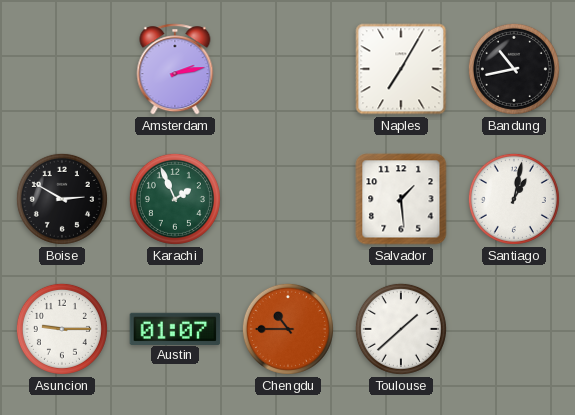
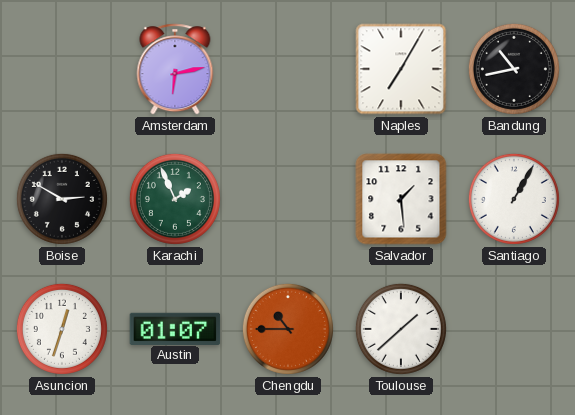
Amsterdam: 2:13 -> 6:13 (175, 69)
Santiago: 1:02 -> 1:05 (514, 199)
Asuncion: 9:15 -> 12:33 (62, 329)
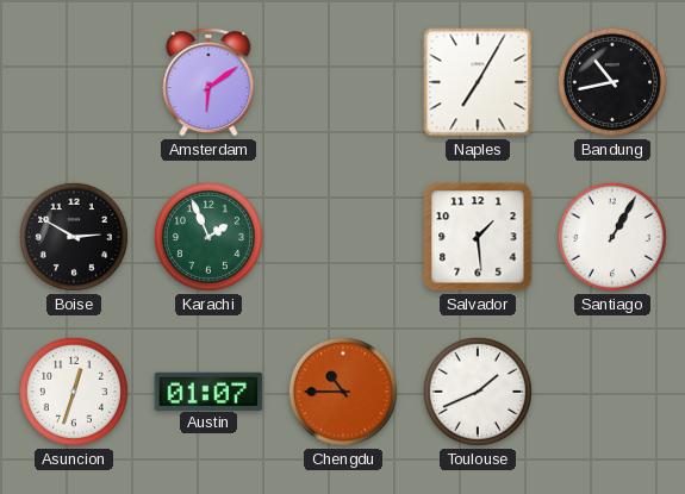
Amsterdam: 6:13 -> 6:09 (208, 82)
Toulouse: 1:38 -> 1:41 (478, 392)
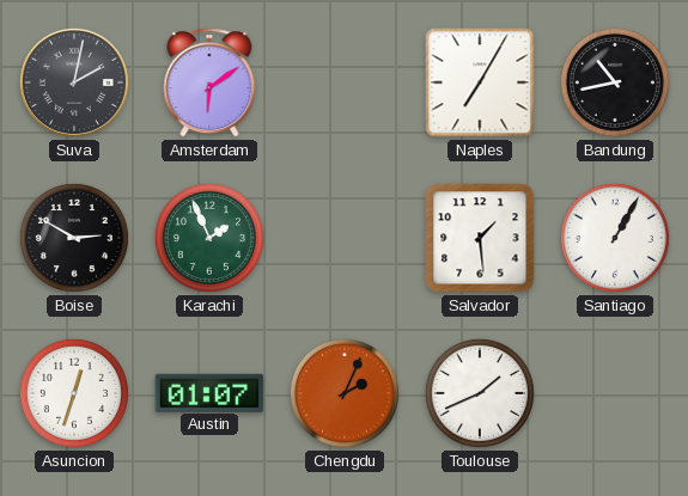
Suva: none -> 2:02 (74, 82)
Chengdu: 10:45 -> 2:04 (345, 393)
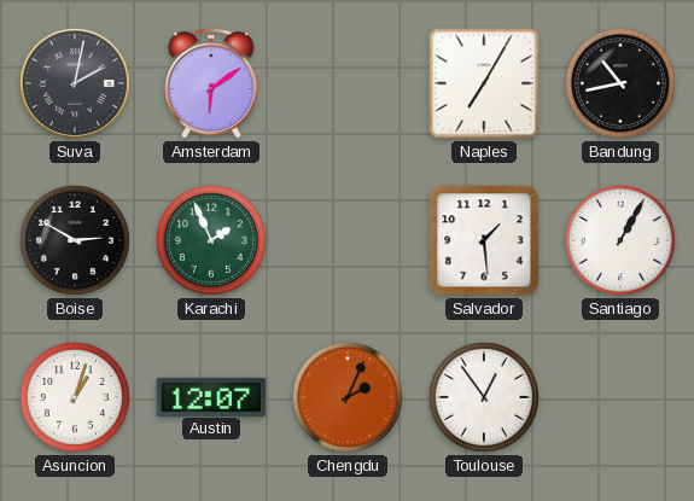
Asuncion: 12:33 -> 1:03 (75, 397)
Austin: 01:07 -> 12:07 (211, 396)
Toulouse: 1:41 -> 12:54 (484, 397)
